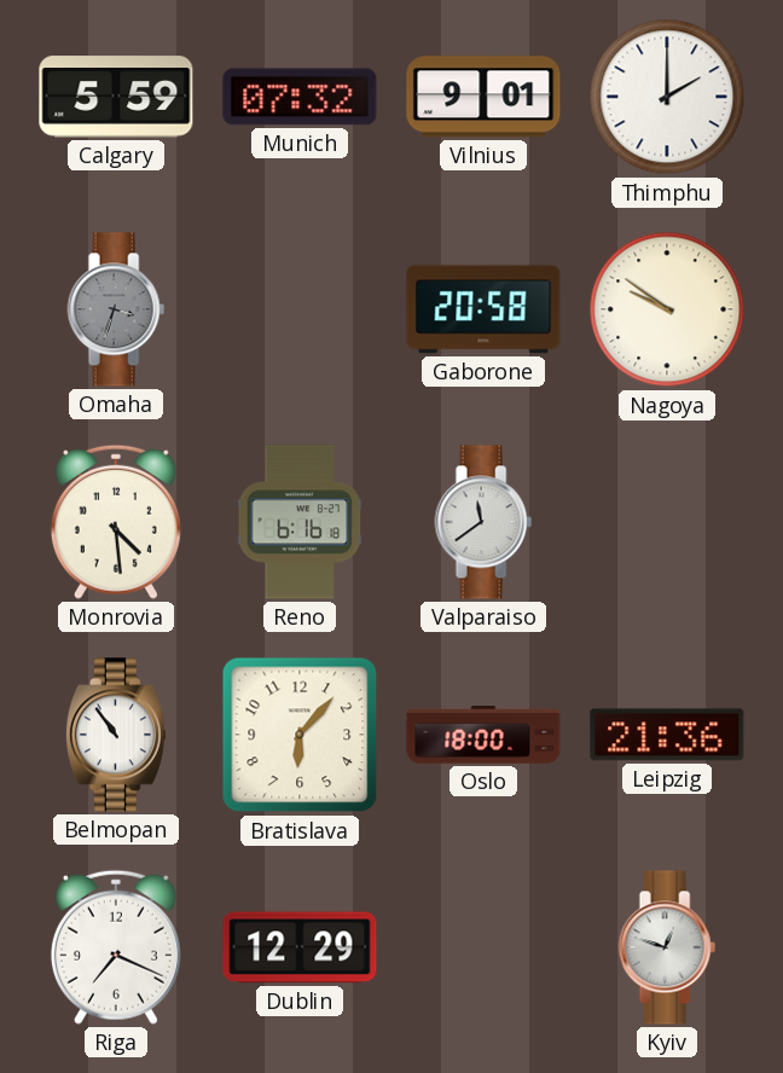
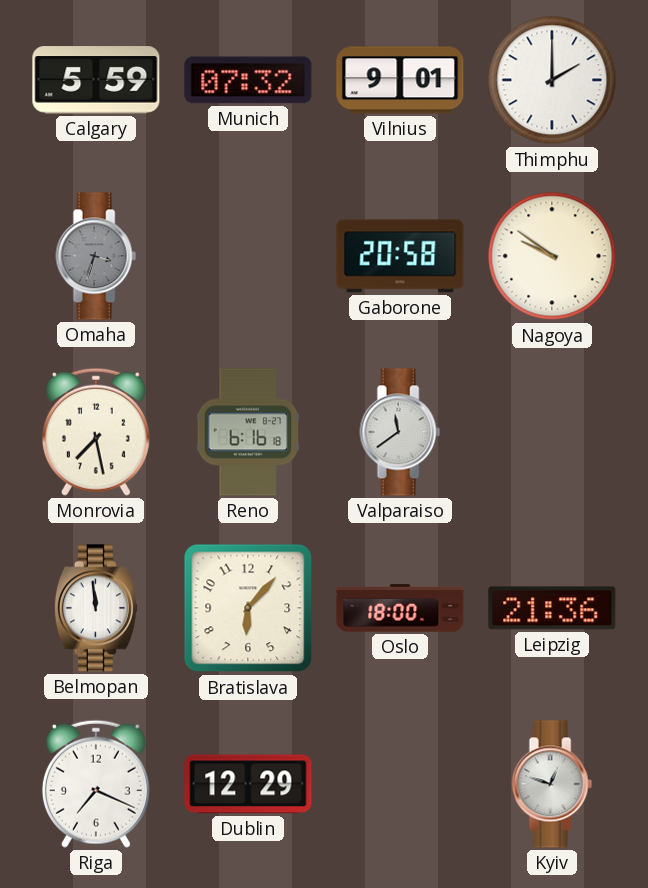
Monrovia: 4:29 -> 7:28 (96, 432)
Belmopan: 10:54 -> 11:59 (96, 608)
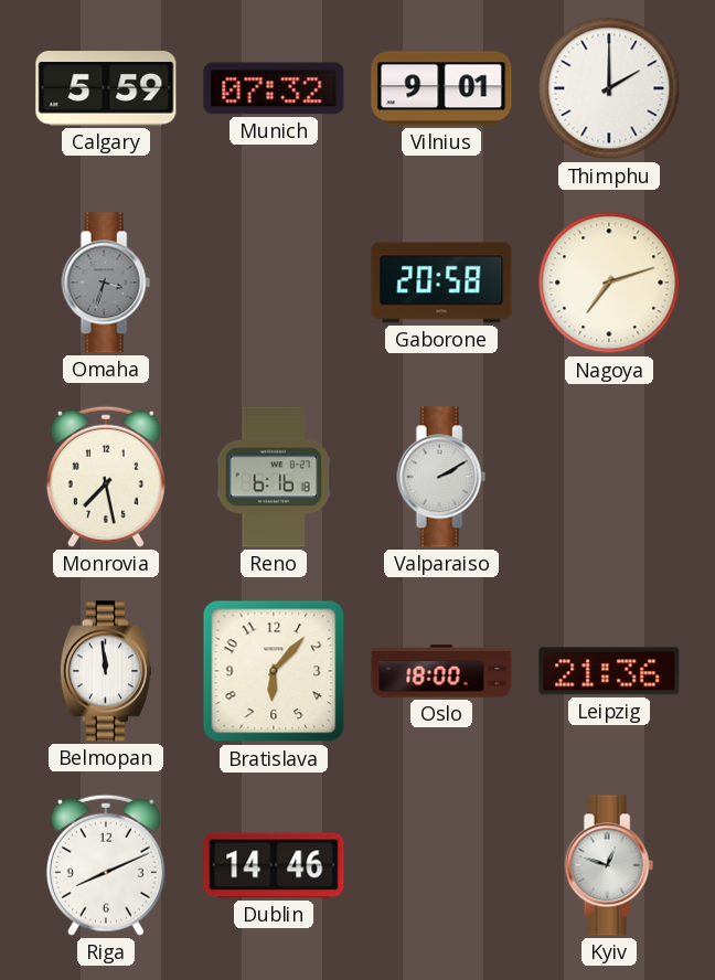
Nagoya: 9:51 -> 7:12 (609, 283)
Valparaiso: 11:39 -> 2:10 (441, 477)
Riga: 7:19 -> 8:11 (106, 865)
Dublin: 12:29 -> 14:46 (274, 865)
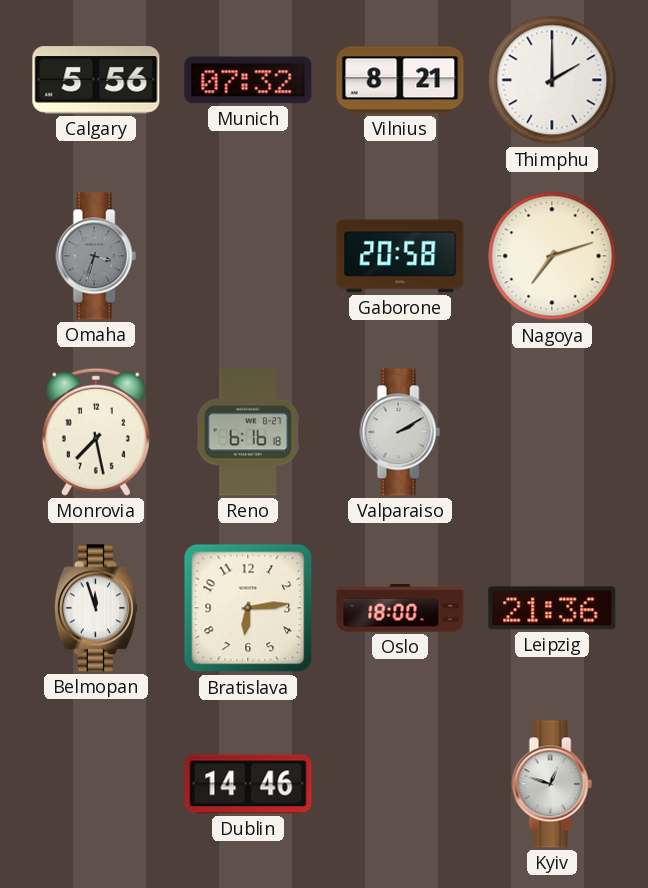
Calgary: 5:59 -> 5:56 (96, 80)
Vilnius: 9:01 -> 8:21 (400, 80)
Belmopan: 11:59 -> 11:57 (96, 608)
Bratislava: 6:07 -> 6:14 (248, 608)
Riga: 8:11 -> none (106, 865)
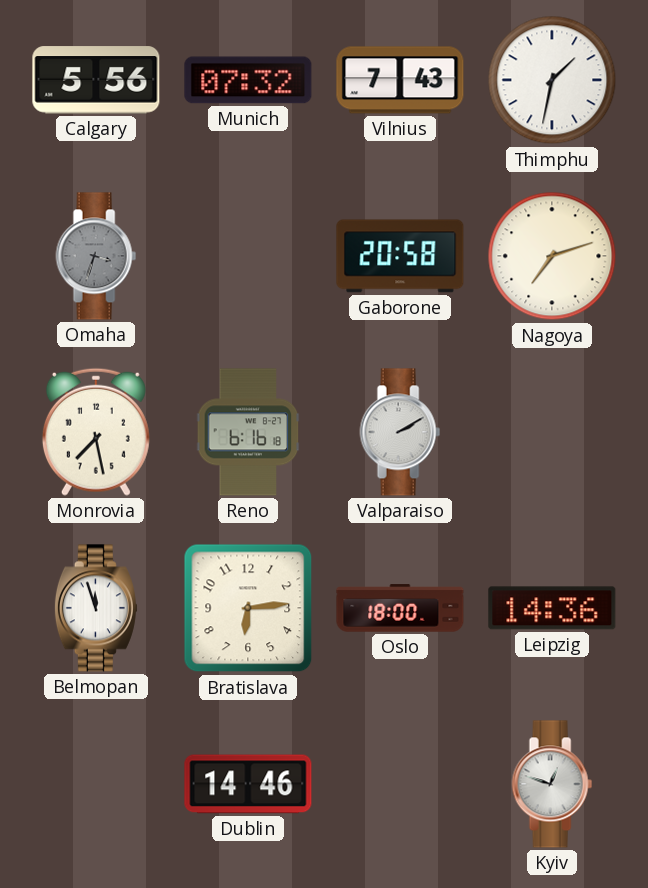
Vilnius: 8:21 -> 7:43 (400, 80)
Thimphu: 2:00 -> 1:32 (552, 80)
Leipzig: 21:36 -> 14:36 (552, 608)
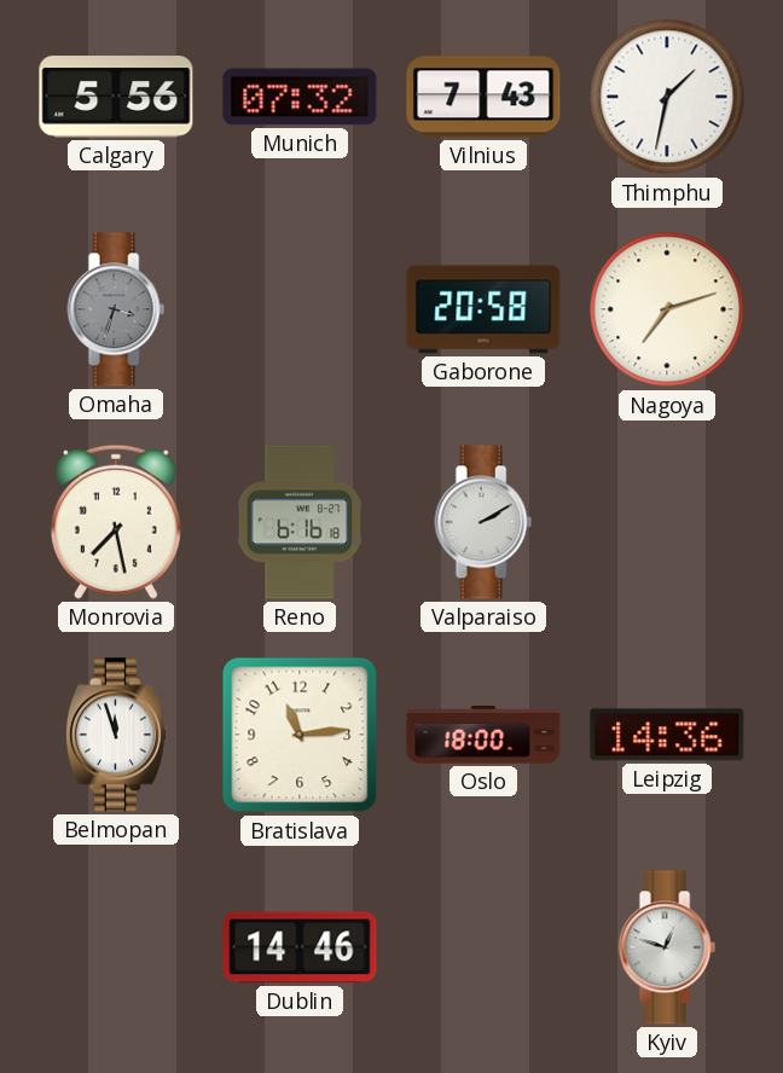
Bratislava: 6:14 -> 11:14 (300, 735)
